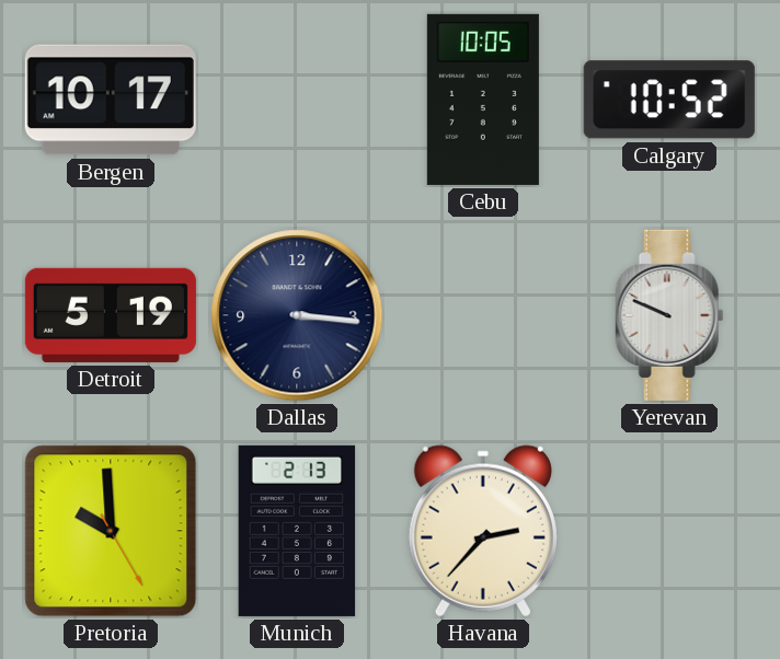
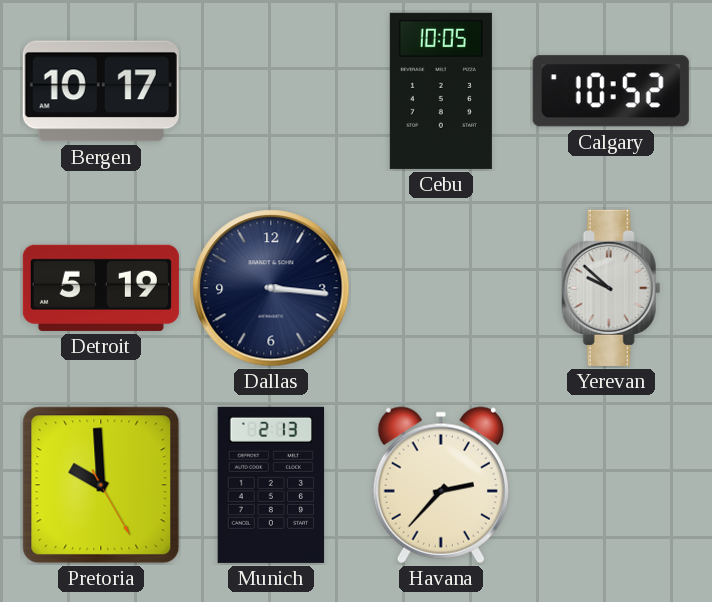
Yerevan: 9:49 -> 9:52 (611, 288)
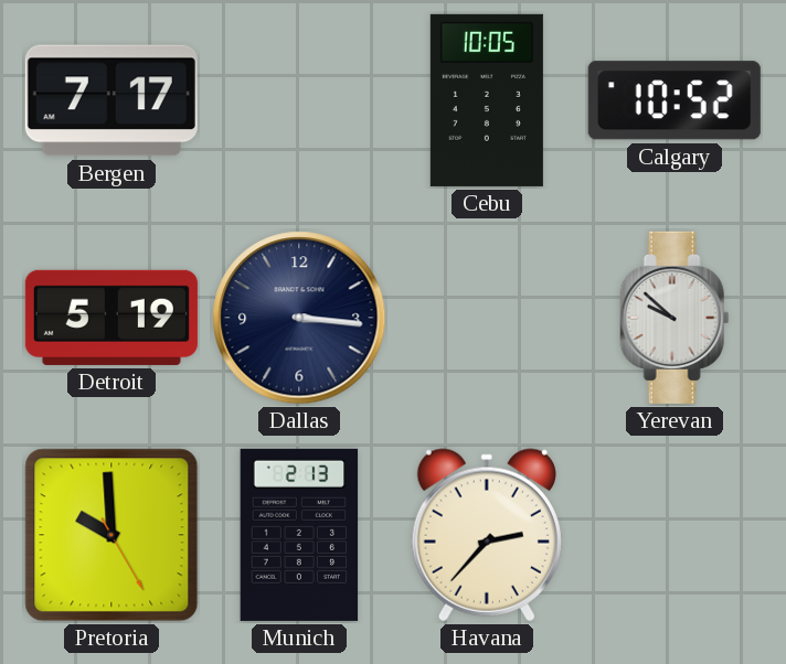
Bergen: 10:17 -> 7:17 (111, 100)
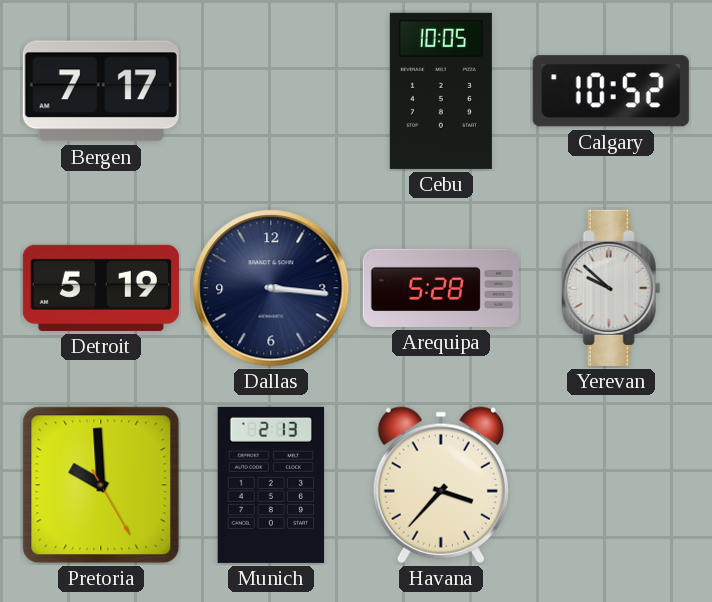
Arequipa: none -> 5:28 (441, 288)
Havana: 2:37 -> 3:37 (441, 485)
